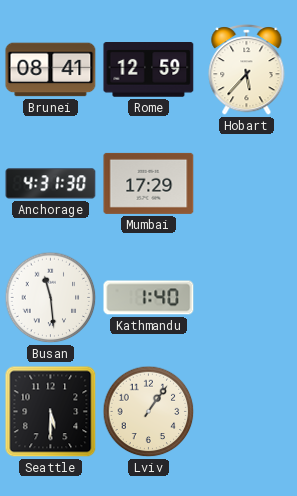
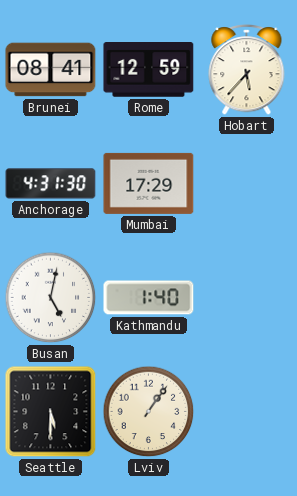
Busan: 11:29 -> 5:02 (51, 298)
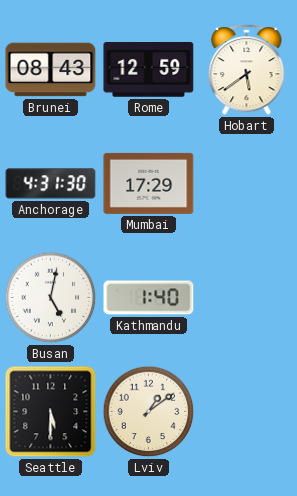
Brunei: 08:41 -> 08:43 (51, 70)
Hobart: 5:37 -> 5:39 (247, 70)
Lviv: 1:06 -> 1:09 (149, 412)
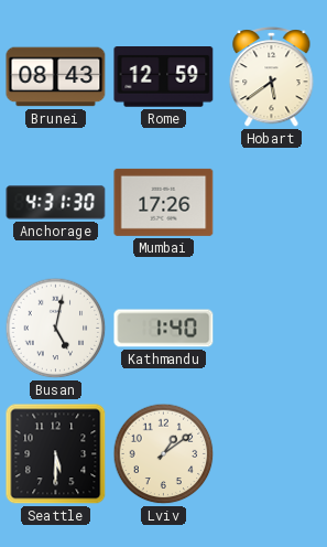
Mumbai: 17:29 -> 17:26 (164, 202)
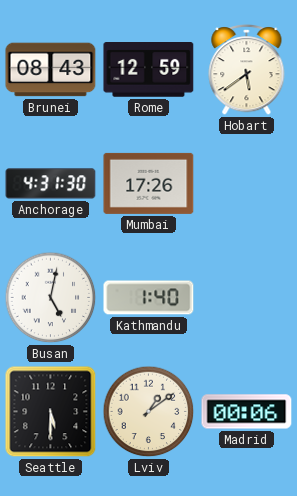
Madrid: none -> 00:06 (247, 412)
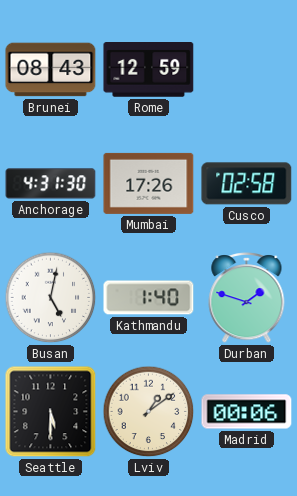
Hobart: 5:39 -> none (247, 70)
Cusco: none -> 02:58 (247, 184)
Durban: none -> 1:48 (247, 298)
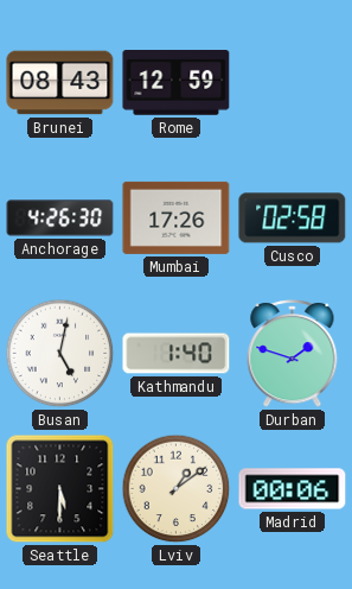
Anchorage: 4:31 -> 4:26 (60, 218)
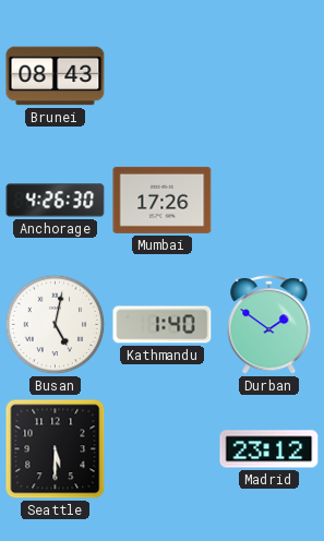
Rome: 12:59 -> none (177, 83)
Cusco: 02:58 -> none (293, 218)
Durban: 1:48 -> 1:51 (269, 325)
Lviv: 1:09 -> none (177, 489)
Madrid: 00:06 -> 23:12 (269, 449)
